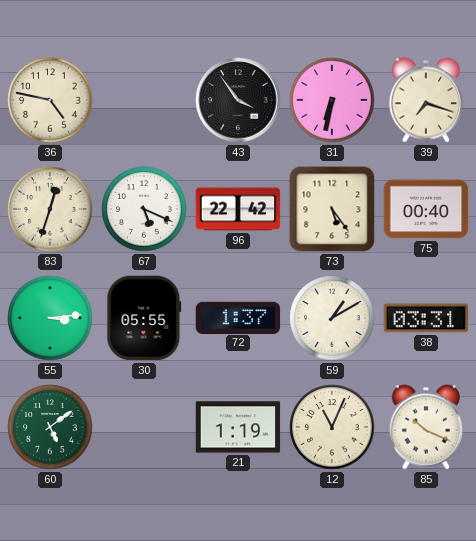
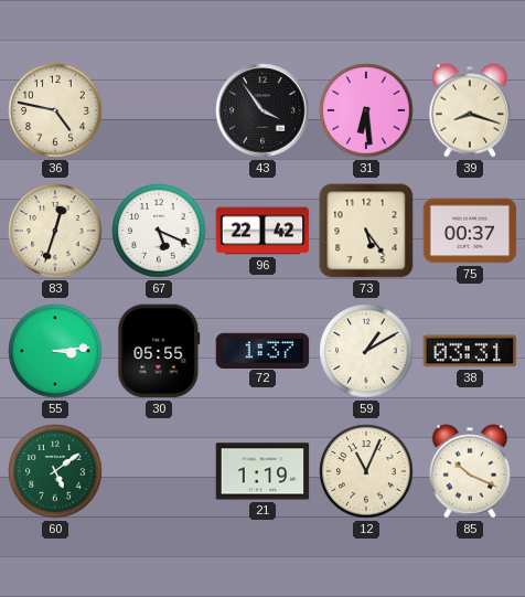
31: 6:32 -> 6:29 (366, 110)
39: 7:18 -> 8:18 (470, 110)
75: 00:40 -> 00:37 (470, 231)
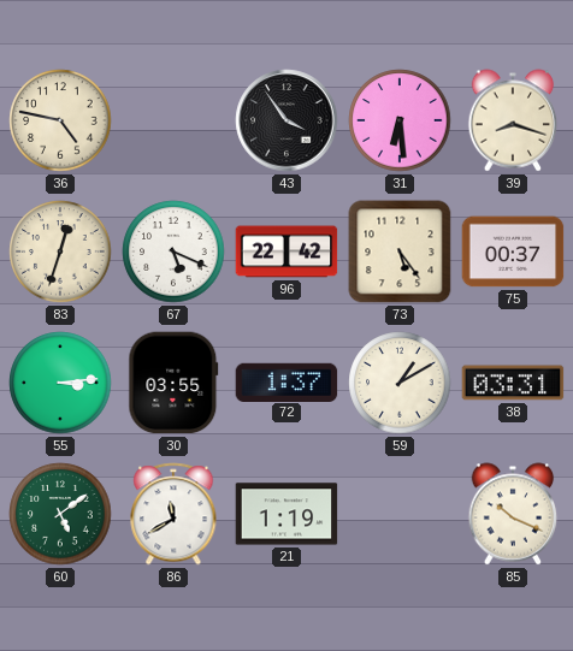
30: 05:55 -> 03:55 (173, 383)
86: none -> 11:40 (173, 514)
12: 11:04 -> none (366, 471)
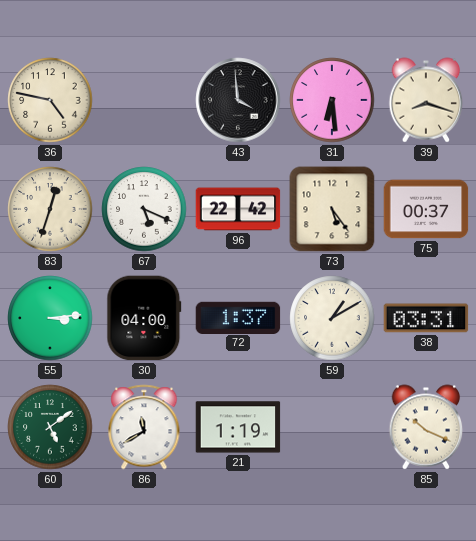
43: 3:54 -> 3:59 (238, 100)
30: 03:55 -> 04:00 (144, 318)
